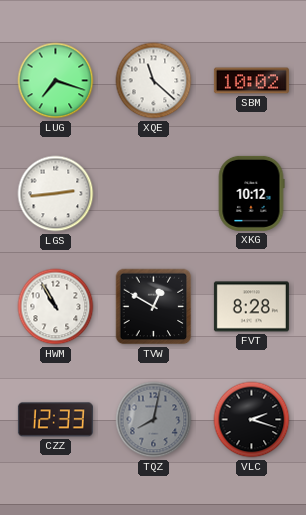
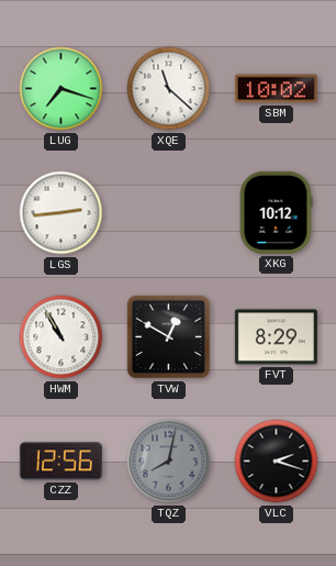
FVT: 8:28 -> 8:29 (276, 337)
CZZ: 12:33 -> 12:56 (60, 462)
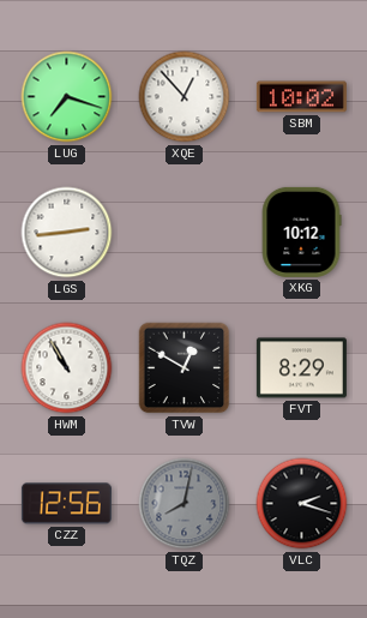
XQE: 11:22 -> 12:53 (185, 97)
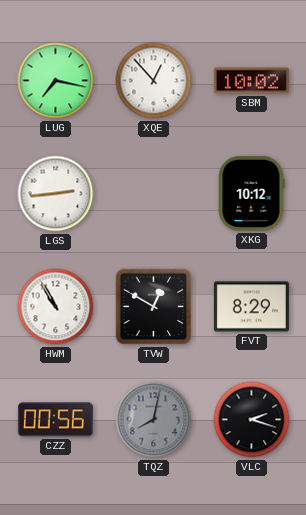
LUG: 7:18 -> 7:17 (56, 81)
CZZ: 12:56 -> 00:56 (55, 420)
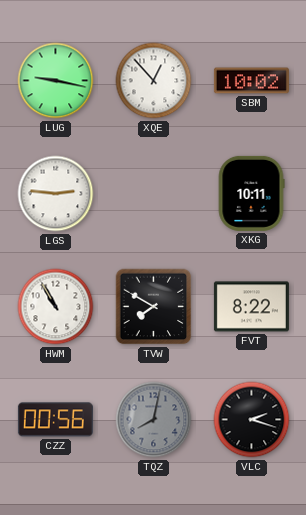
LUG: 7:17 -> 9:17 (56, 81)
LGS: 2:44 -> 2:46 (56, 194)
XKG: 10:12 -> 10:11 (251, 193)
TVW: 12:50 -> 7:50 (154, 307)
FVT: 8:29 -> 8:22 (251, 307)
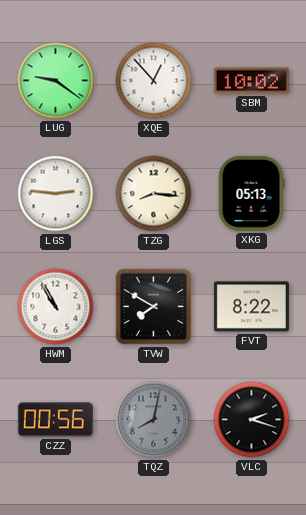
LUG: 9:17 -> 9:21 (56, 81)
TZG: none -> 8:16 (154, 194)
XKG: 10:11 -> 05:13 (251, 193)
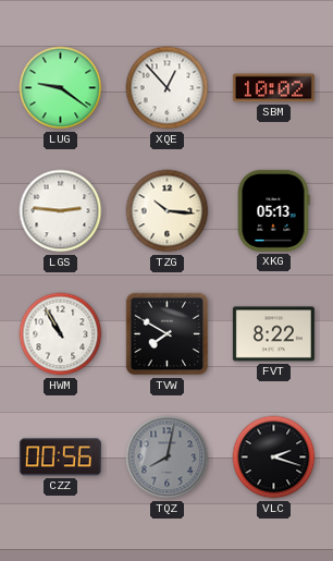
TZG: 8:16 -> 10:16 (168, 211)
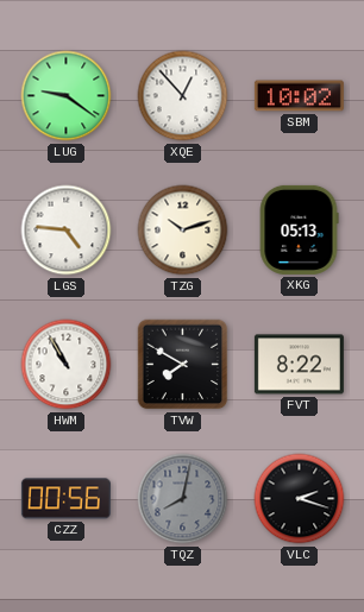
LGS: 2:46 -> 4:46 (67, 231)
TZG: 10:16 -> 10:12 (183, 231)
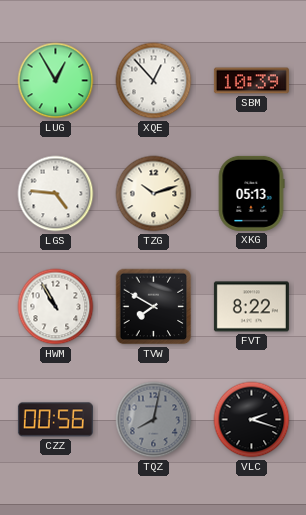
LUG: 9:21 -> 12:55 (56, 81)
SBM: 10:02 -> 10:39 (251, 81)
